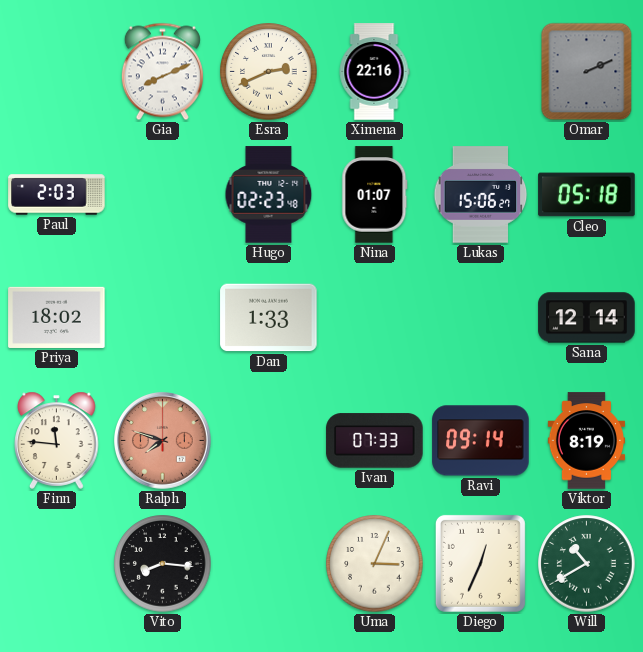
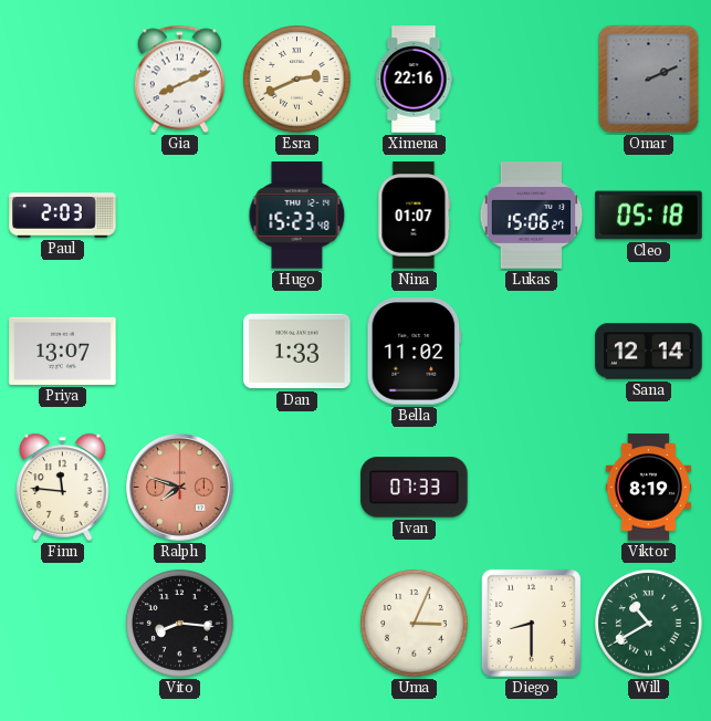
Hugo: 02:23 -> 15:23 (297, 216)
Priya: 18:02 -> 13:07 (63, 351)
Bella: none -> 11:02 (415, 352)
Ravi: 09:14 -> none (481, 441)
Diego: 12:34 -> 8:30 (531, 623)
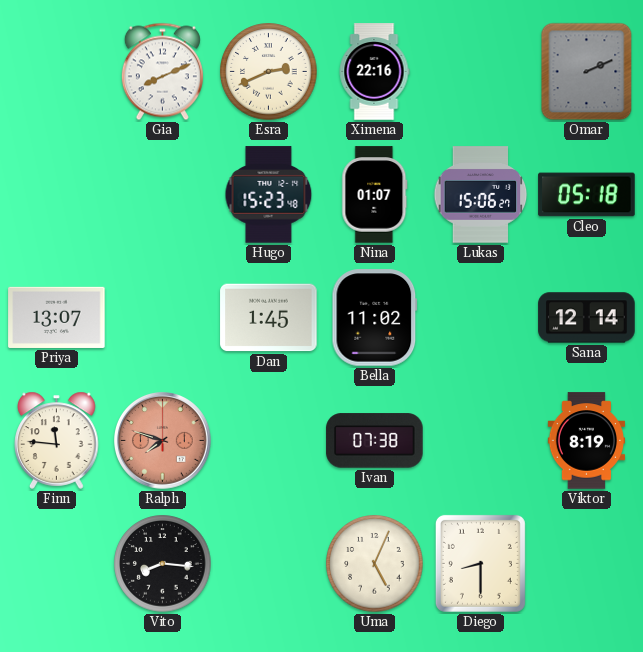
Paul: 2:03 -> none (63, 216)
Dan: 1:33 -> 1:45 (269, 318)
Ivan: 07:33 -> 07:38 (375, 441)
Uma: 3:04 -> 5:04 (375, 564)
Will: 10:40 -> none (649, 624)
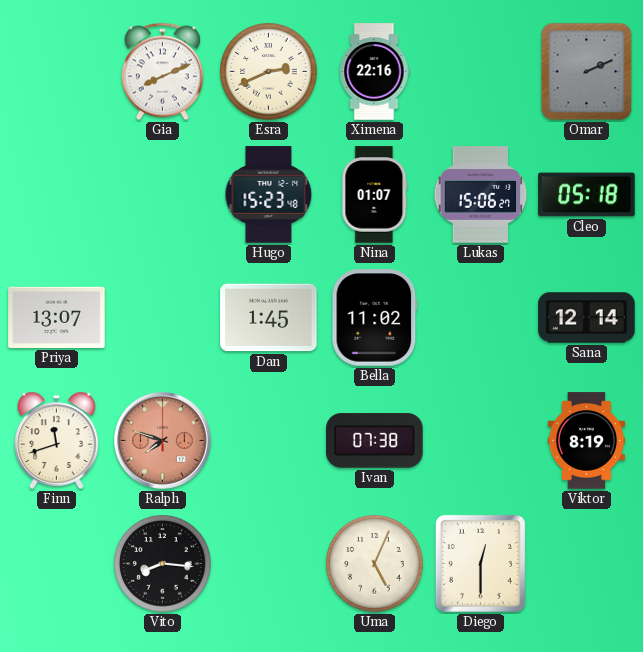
Finn: 11:46 -> 11:42 (57, 440)
Diego: 8:30 -> 12:30 (480, 563)
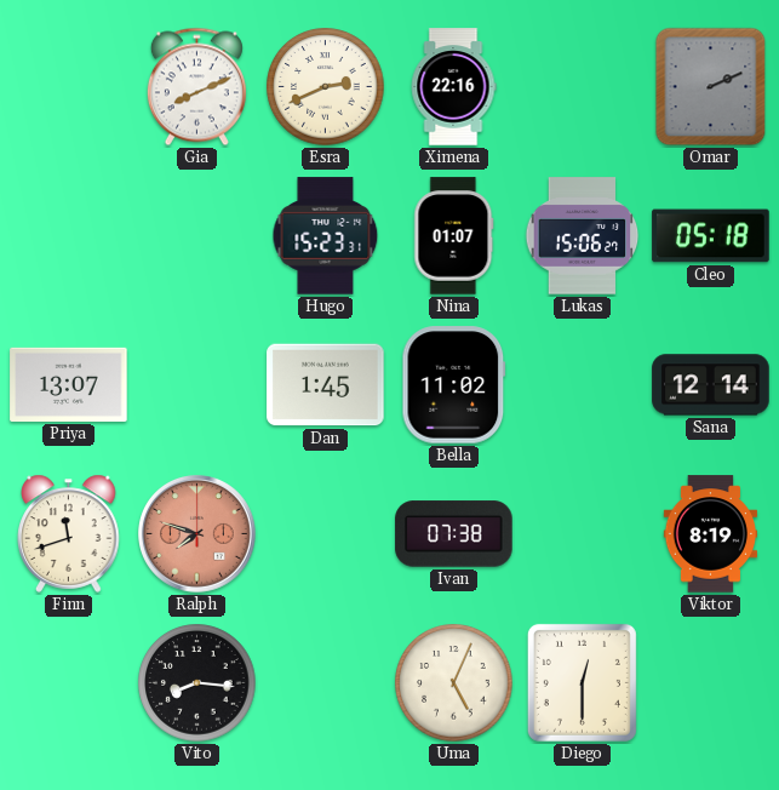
Hugo: 15:23:48 -> 15:23:31 (326, 236)
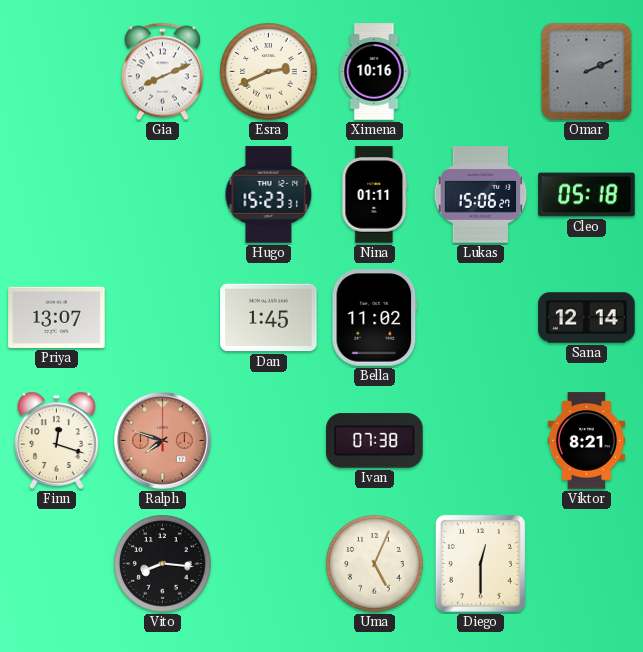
Ximena: 22:16 -> 10:16 (374, 72)
Nina: 01:07 -> 01:11 (375, 195)
Finn: 11:42 -> 12:18 (57, 440)
Viktor: 8:19 -> 8:21 (587, 441)
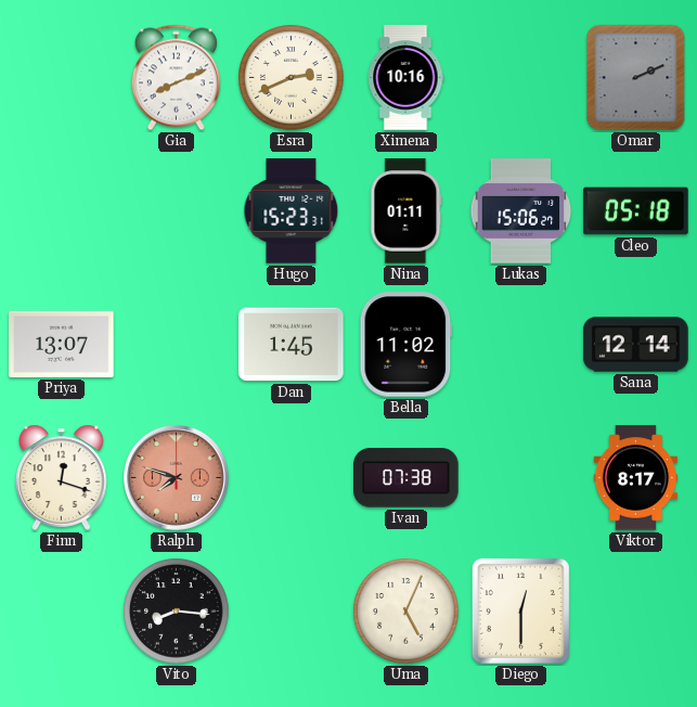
Viktor: 8:21 -> 8:17 (636, 478)
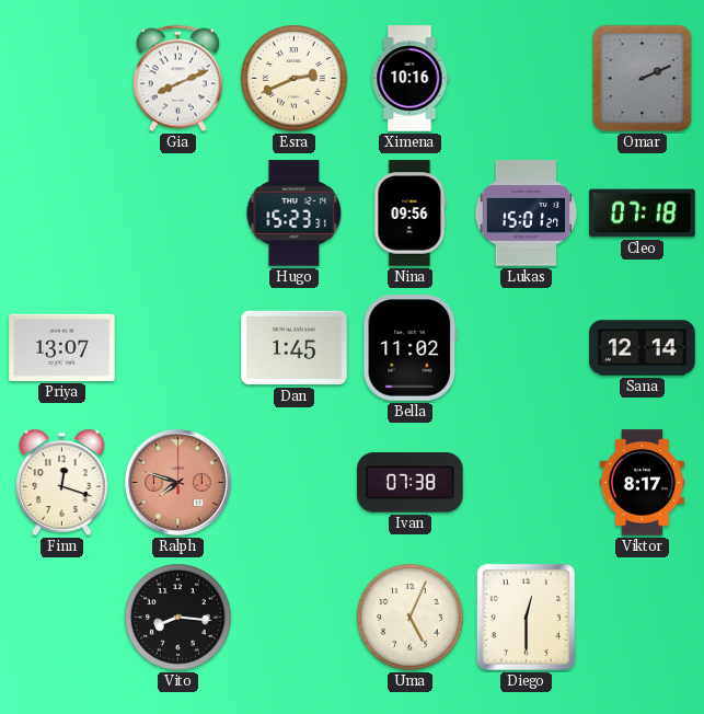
Nina: 01:11 -> 09:56 (411, 214)
Lukas: 15:06 -> 15:01 (527, 214)
Cleo: 05:18 -> 07:18 (643, 214)
